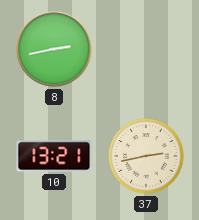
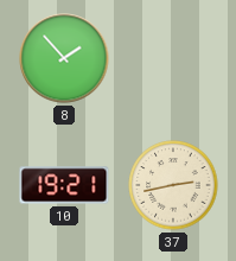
8: 2:43 -> 1:53 (64, 58)
10: 13:21 -> 19:21 (64, 185)
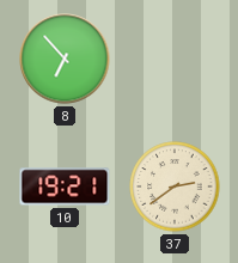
8: 1:53 -> 6:53 (65, 59)
37: 2:43 -> 2:39 (175, 186)
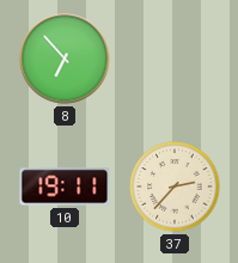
10: 19:21 -> 19:11 (65, 186)
37: 2:39 -> 2:37 (175, 186)
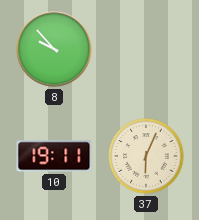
8: 6:53 -> 9:53 (54, 49)
37: 2:37 -> 6:04 (146, 156)
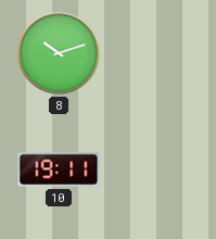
8: 9:53 -> 10:12 (59, 53)
37: 6:04 -> none (146, 156)
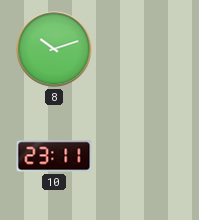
10: 19:11 -> 23:11 (54, 156)
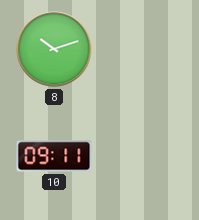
10: 23:11 -> 09:11 (54, 156)
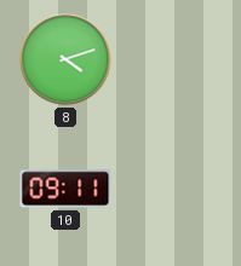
8: 10:12 -> 4:12 (65, 59)
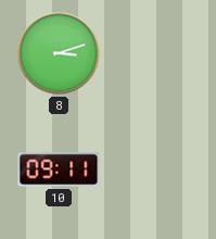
8: 4:12 -> 3:12 (59, 53)
